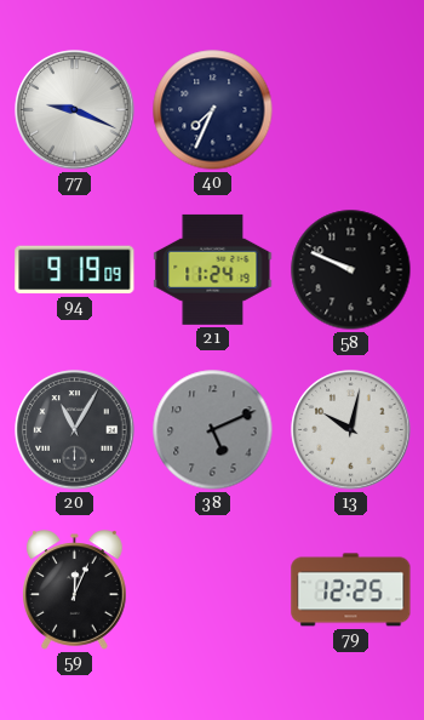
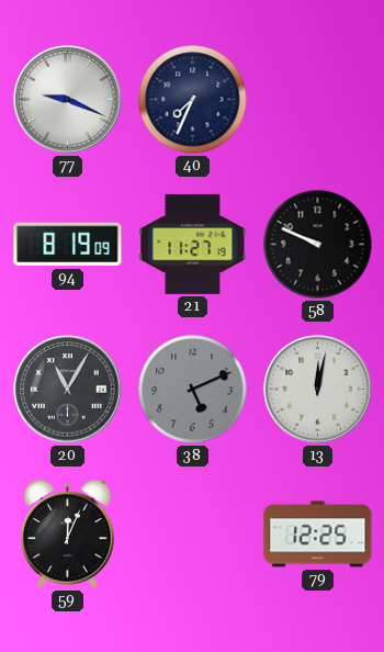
94: 9:19 -> 8:19 (68, 245)
21: 11:24 -> 11:27 (193, 244)
13: 10:02 -> 12:02 (318, 390)
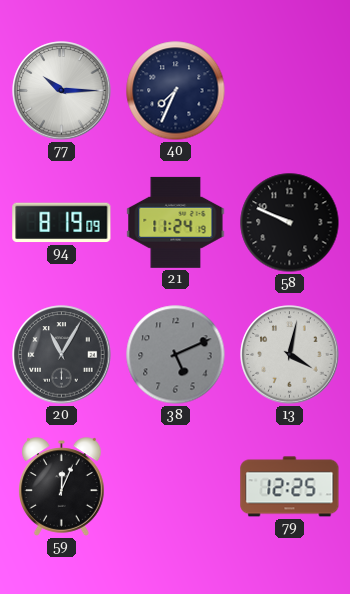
77: 9:19 -> 10:15 (62, 91)
21: 11:27 -> 11:24 (176, 222)
13: 12:02 -> 4:02 (290, 355)
